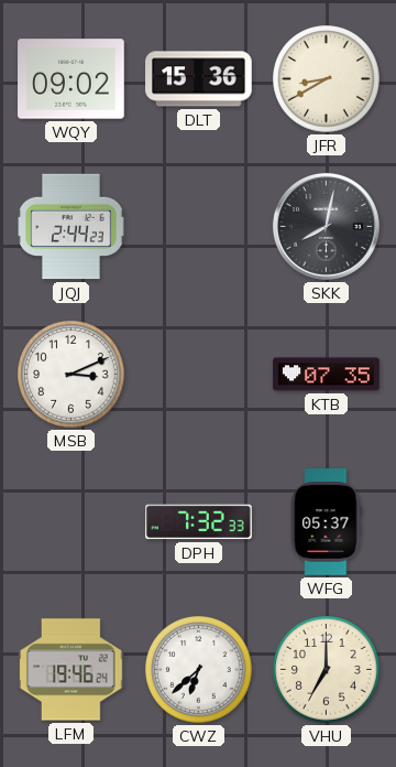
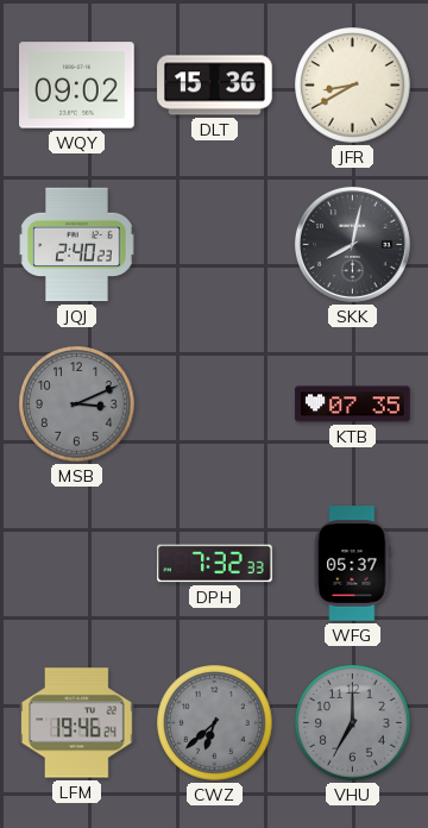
JQJ: 2:44 -> 2:40 (77, 245)
MSB dial: white -> grey (77, 404)
CWZ dial: white -> grey (215, 723)
VHU dial: cream -> grey (353, 723)
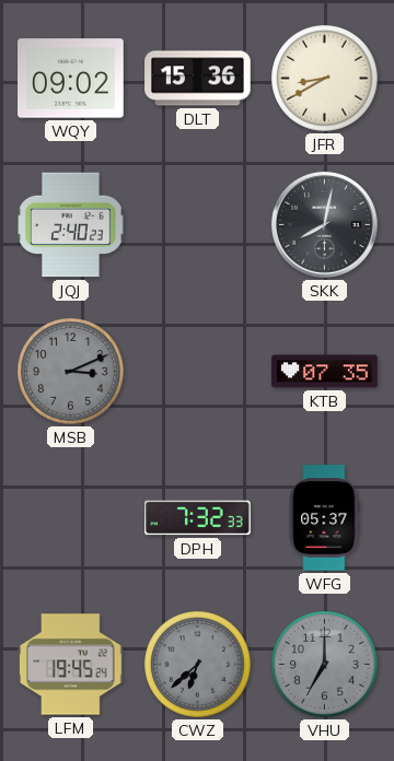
LFM: 19:46 -> 19:45 (71, 665)
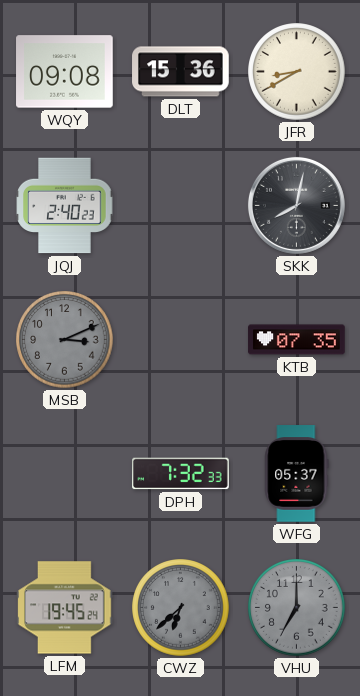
WQY: 09:02 -> 09:08 (65, 72)
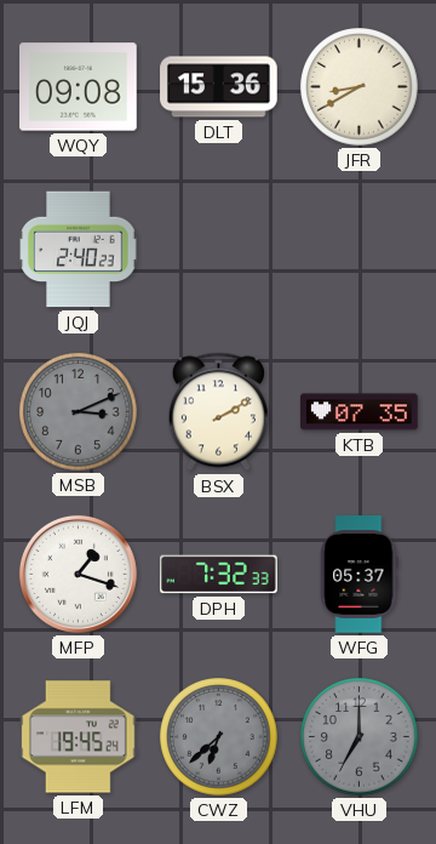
SKK: 8:02 -> none (296, 205)
BSX: none -> 2:10 (218, 412)
MFP: none -> 1:18 (78, 574)
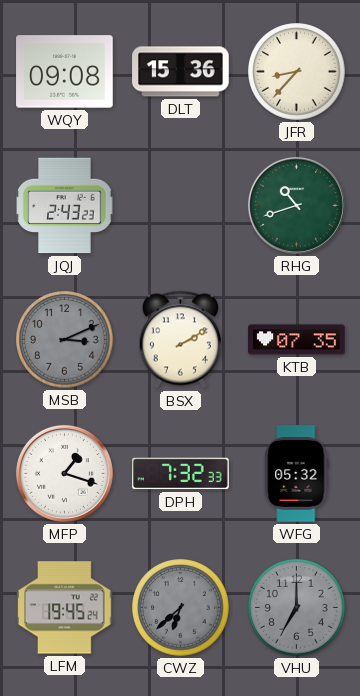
JFR: 8:40 -> 8:37 (297, 72)
JQJ: 2:40 -> 2:43 (65, 206)
RHG: none -> 10:42 (296, 205)
WFG: 05:37 -> 05:32 (297, 474)
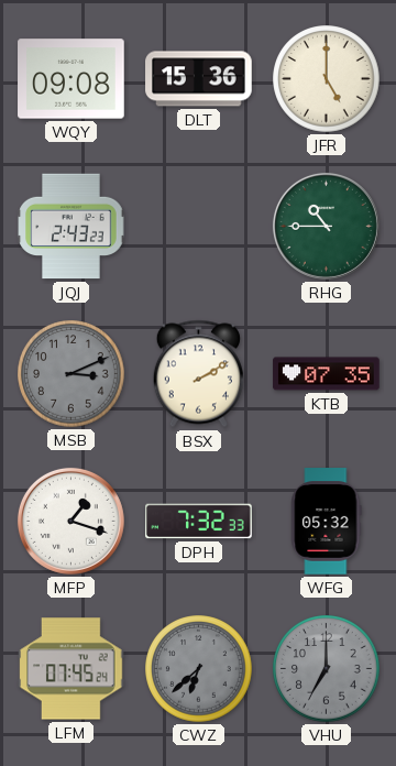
JFR: 8:37 -> 5:00 (327, 79)
RHG: 10:42 -> 10:45 (326, 226)
LFM: 19:45 -> 07:45 (71, 669)
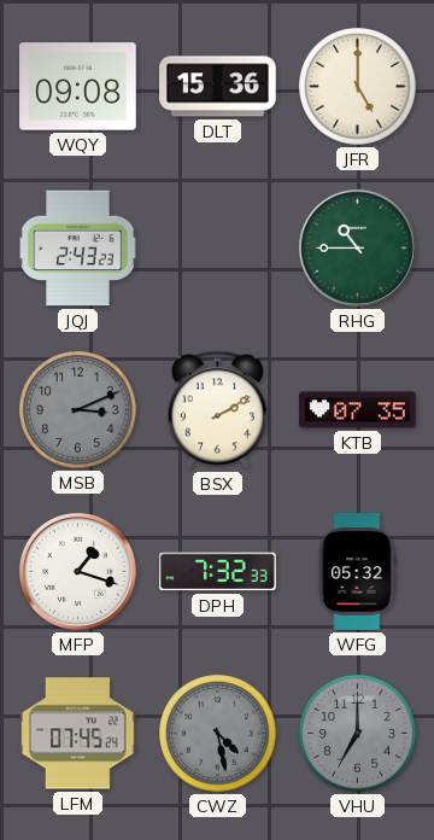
CWZ: 6:38 -> 4:28 (218, 734)
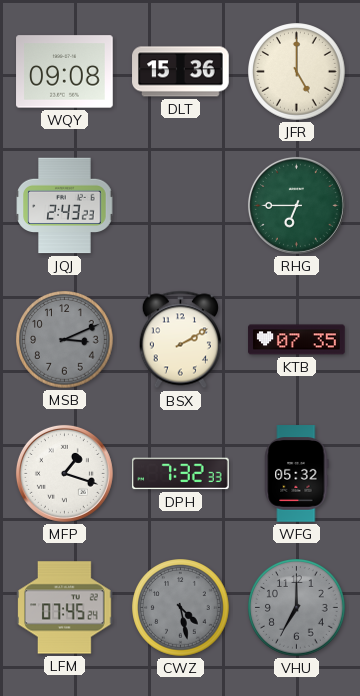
RHG: 10:45 -> 6:45 (296, 205)
